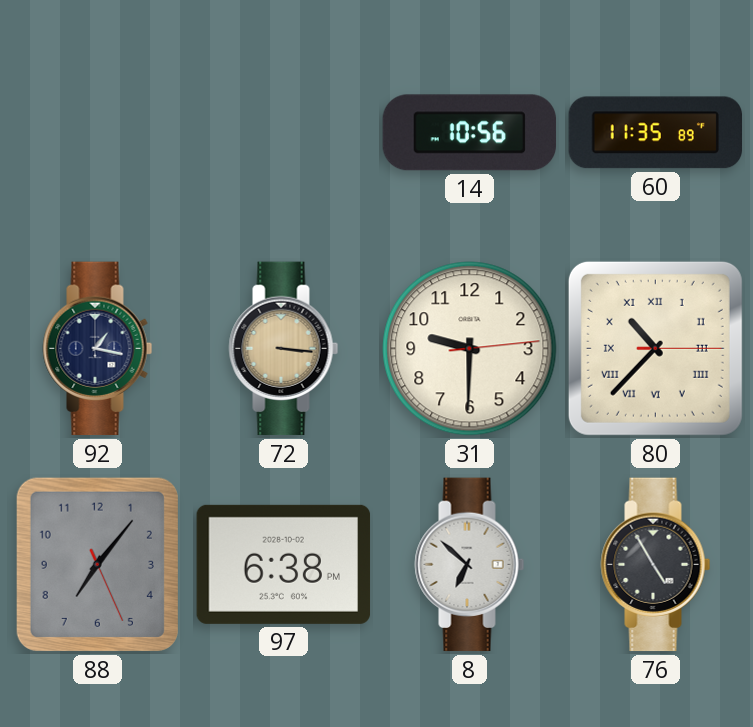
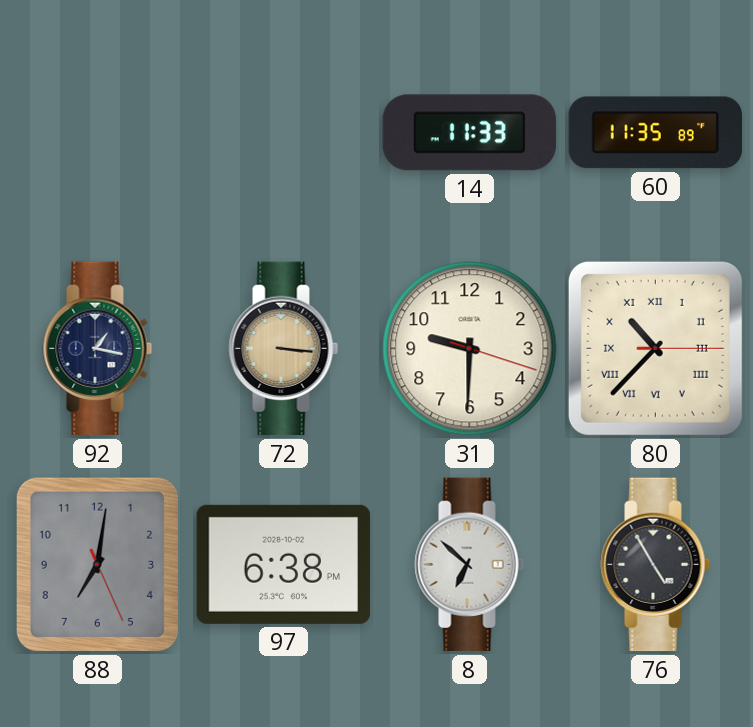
14: 10:56 -> 11:33 (470, 133)
31: 9:30:14 -> 9:30:18 (470, 349)
88: 7:06 -> 7:01 (97, 564)
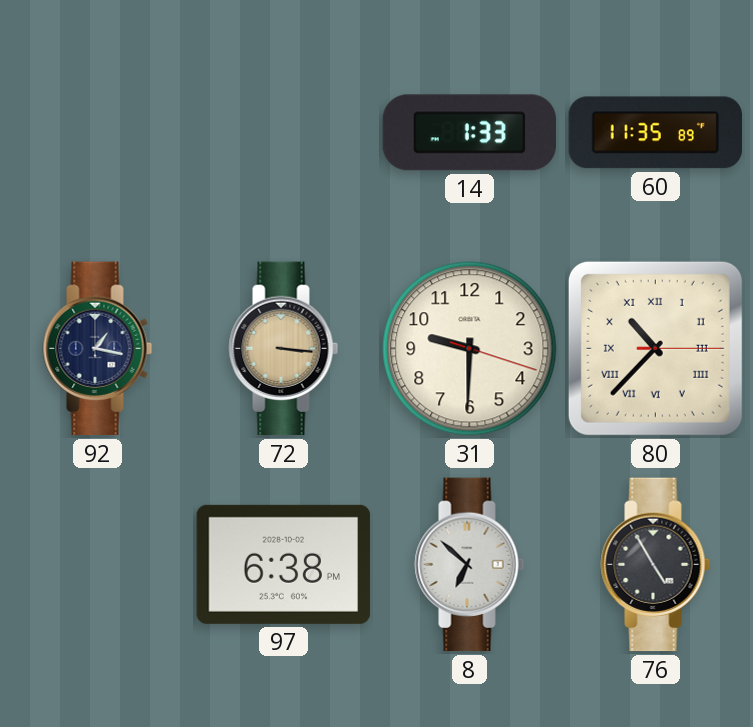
14: 11:33 -> 1:33 (470, 133)
88: 7:01 -> none (97, 564)
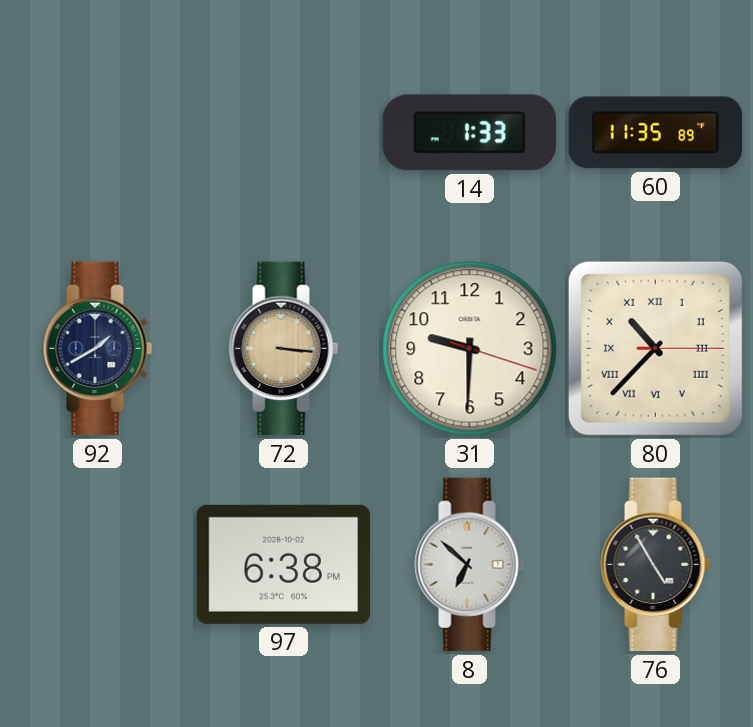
92: 1:17 -> 1:40 (98, 349)
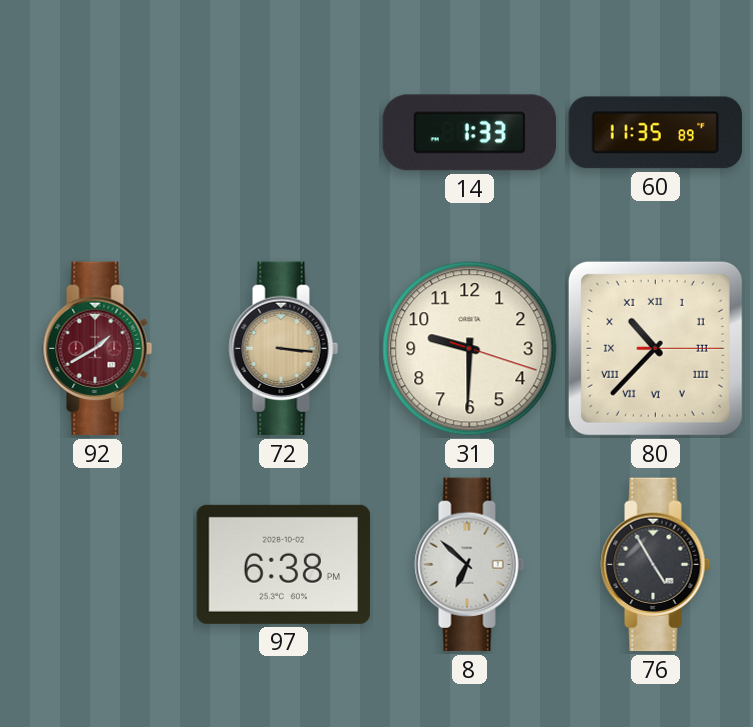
92 dial: navy -> burgundy (98, 349)
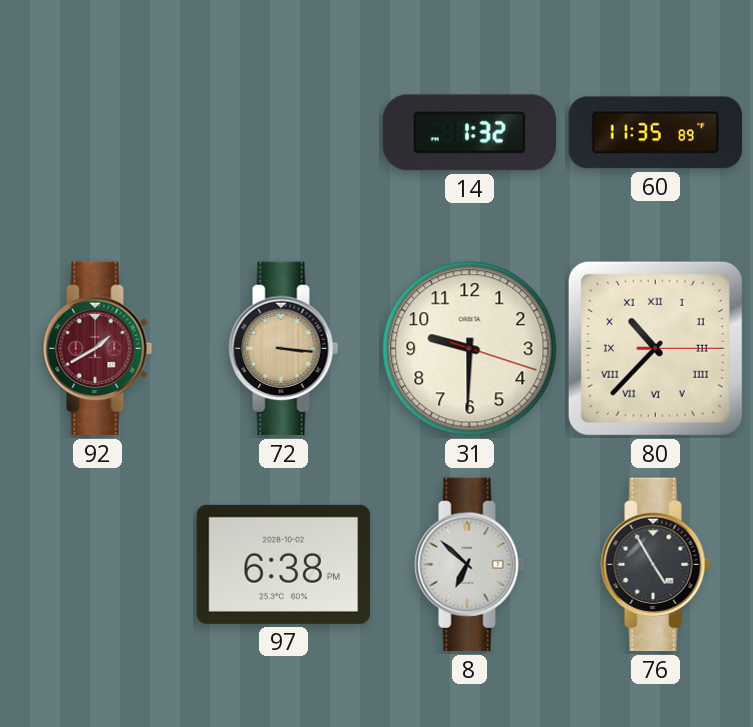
14: 1:33 -> 1:32 (470, 133)
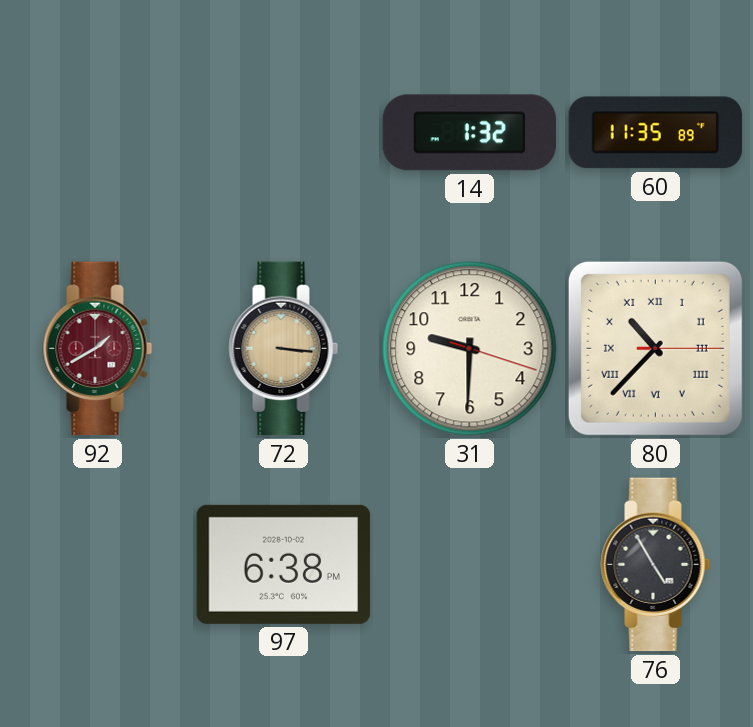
8: 6:52 -> none (470, 565)
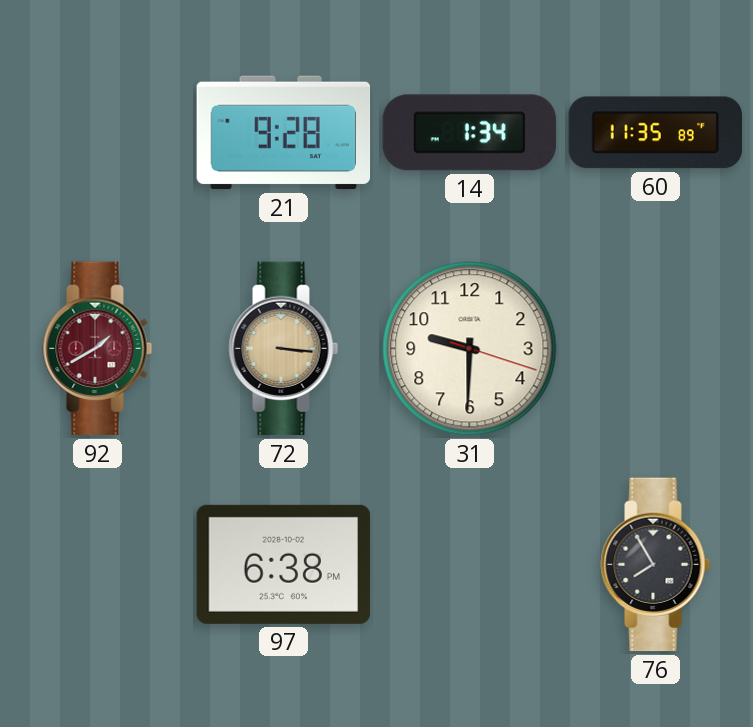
21: none -> 9:28 (284, 133)
14: 1:32 -> 1:34 (470, 133)
80: 10:37 -> none (655, 348)
76: 4:55 -> 7:55 (656, 565)
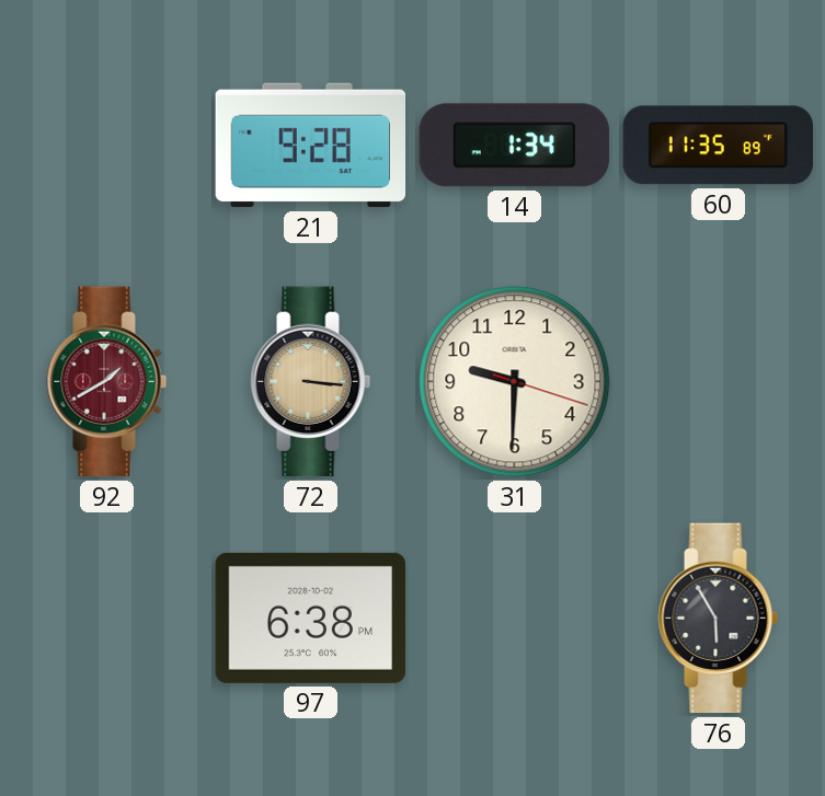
76: 7:55 -> 5:55 (719, 619)
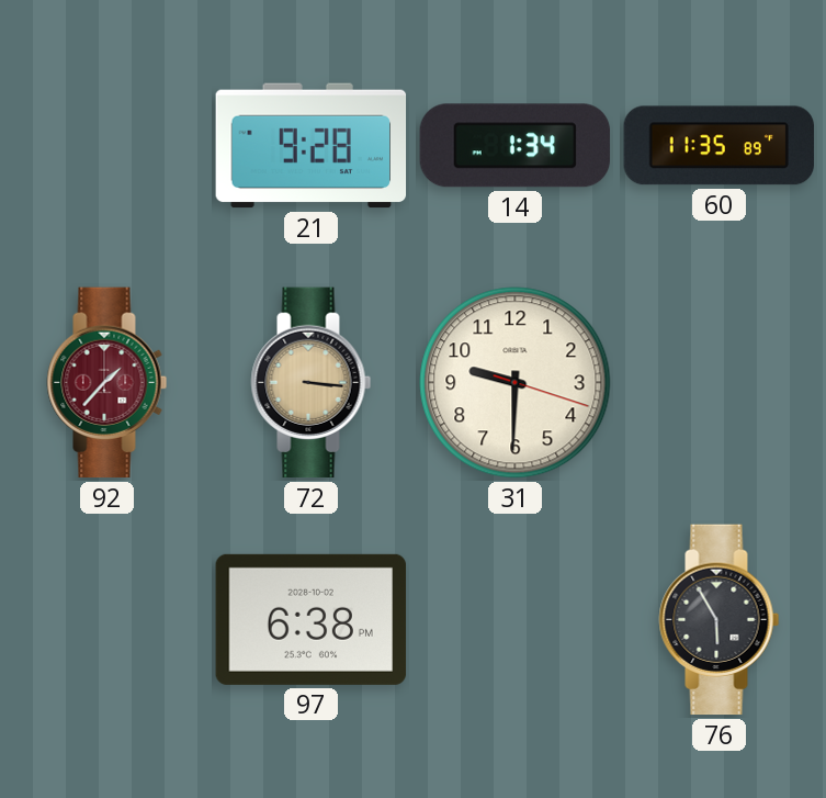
92: 1:40 -> 1:37 (108, 383)
